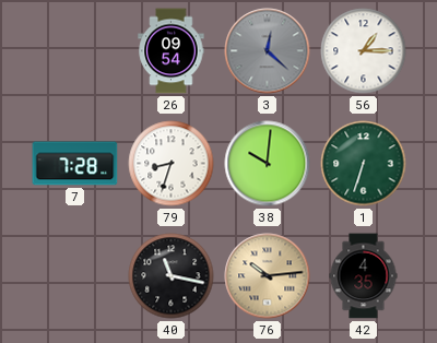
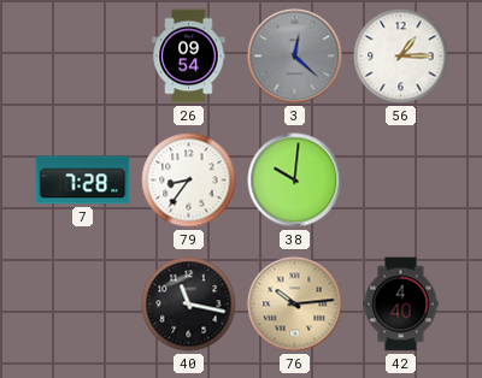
79: 8:33 -> 8:36 (189, 181)
1: 6:33 -> none (364, 164)
42: 4:35 -> 4:40 (401, 305)
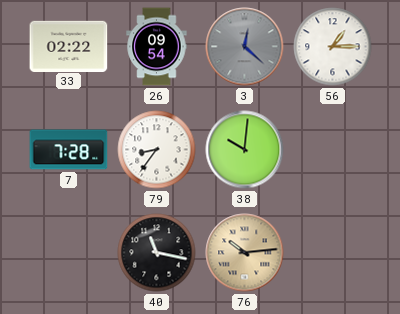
33: none -> 02:22 (69, 46)
42: 4:40 -> none (401, 305)
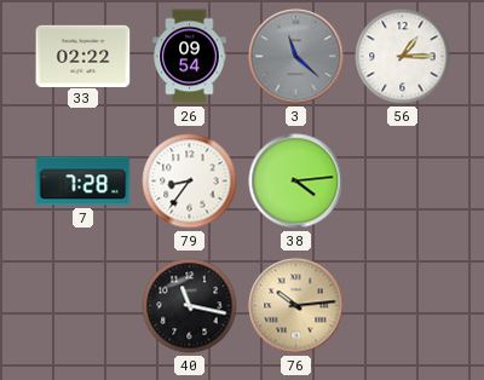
3: 12:22 -> 11:22 (296, 57)
38: 10:01 -> 4:14 (296, 182)
